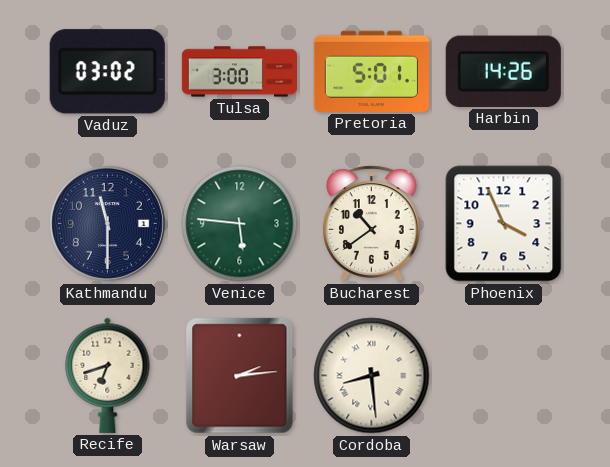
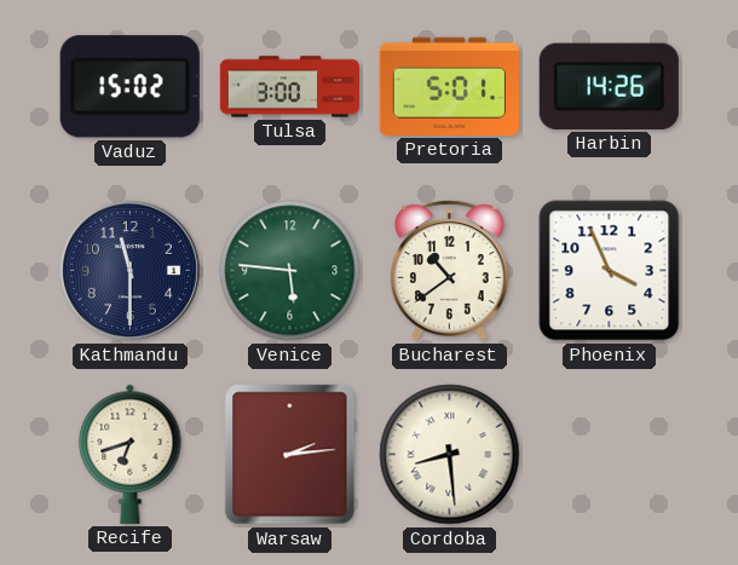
Vaduz: 03:02 -> 15:02 (129, 87)
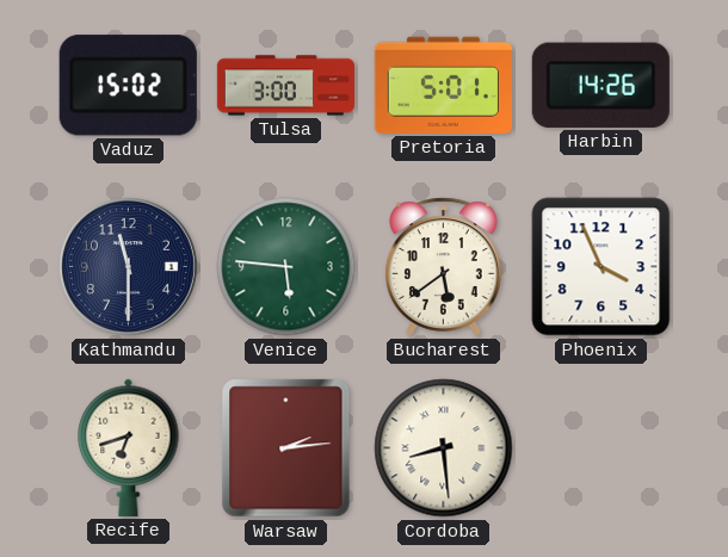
Bucharest: 10:39 -> 5:39 (443, 267)
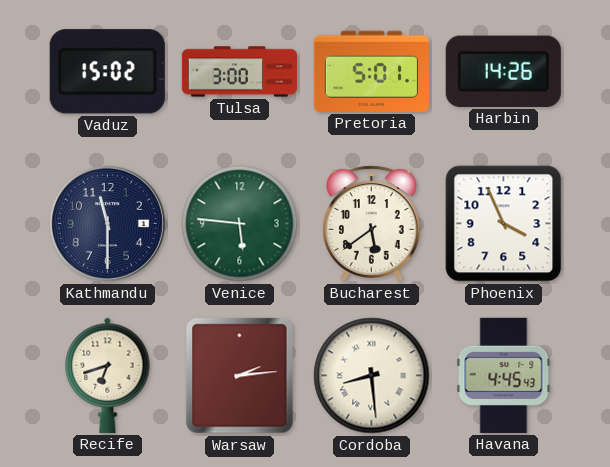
Havana: none -> 4:45 (504, 375)
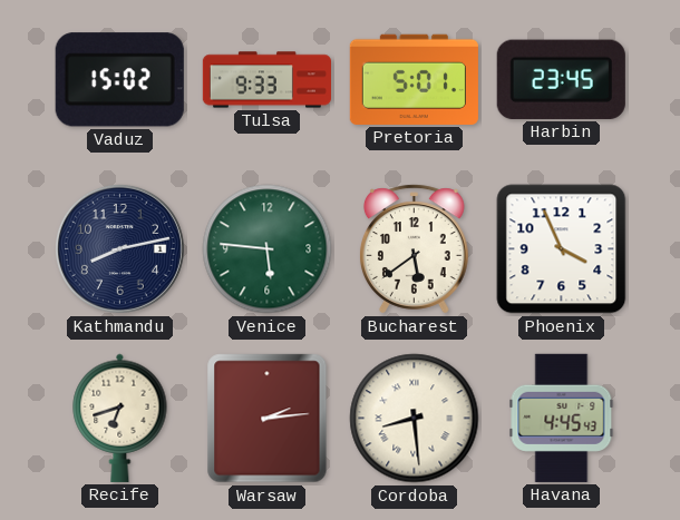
Tulsa: 3:00 -> 9:33 (266, 80)
Harbin: 14:26 -> 23:45 (561, 79)
Kathmandu: 11:30 -> 8:13 (119, 248)
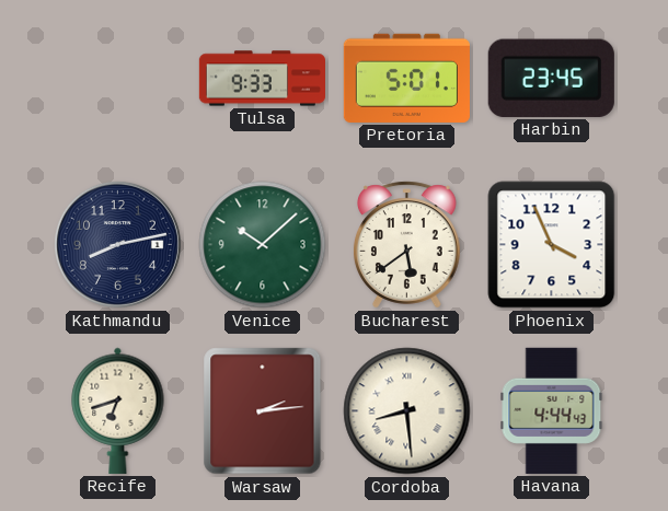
Vaduz: 15:02 -> none (119, 80)
Venice: 5:46 -> 10:08 (263, 245)
Havana: 4:45 -> 4:44 (552, 410)
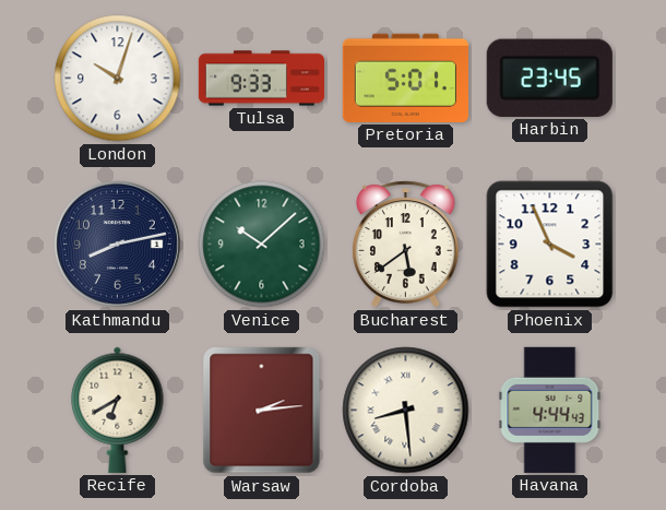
London: none -> 10:03 (118, 79)
Recife: 6:42 -> 6:40 (118, 410)
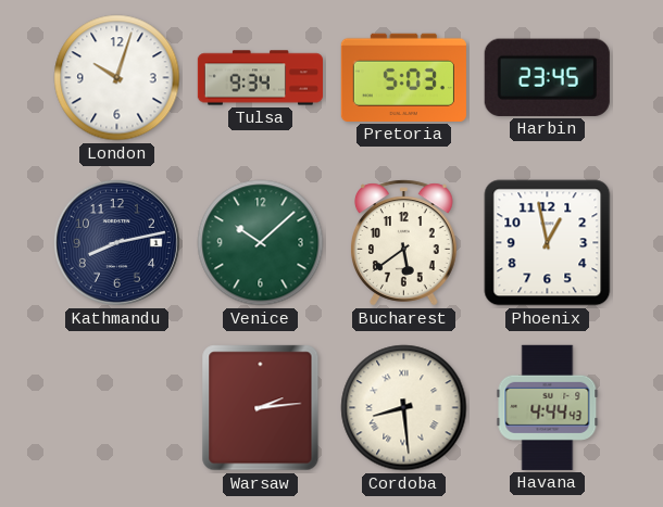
Tulsa: 9:33 -> 9:34 (260, 78)
Pretoria: 5:01 -> 5:03 (403, 77)
Phoenix: 3:56 -> 12:58 (548, 243)
Recife: 6:40 -> none (118, 410)
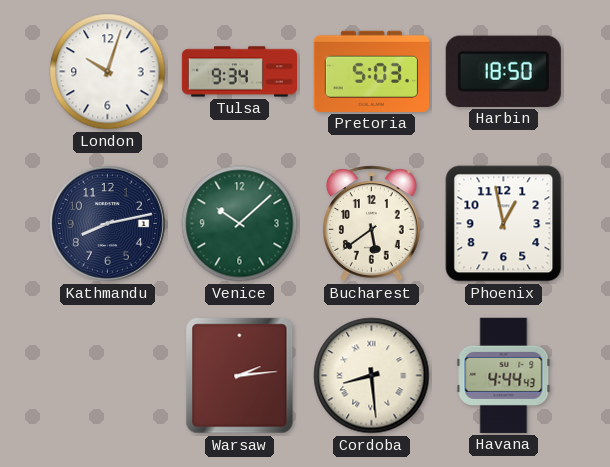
Harbin: 23:45 -> 18:50 (503, 71)
